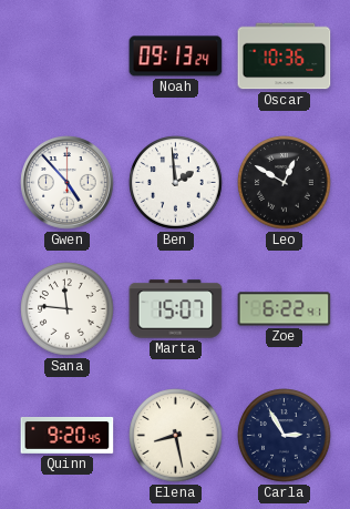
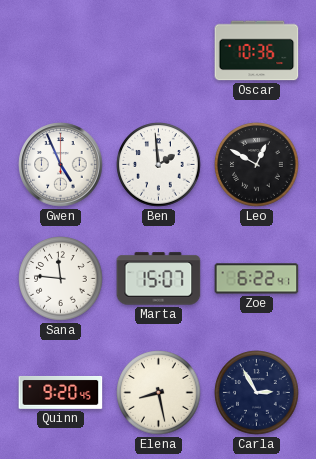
Noah: 09:13 -> none (176, 57)
Gwen: 4:53 -> 4:56 (61, 165)
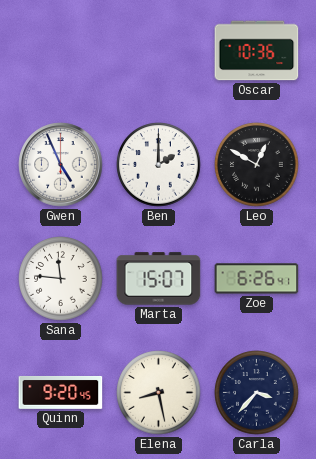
Ben: 1:59 -> 2:00 (159, 165)
Zoe: 6:22 -> 6:26 (257, 279)
Carla: 2:55 -> 3:37 (257, 393)
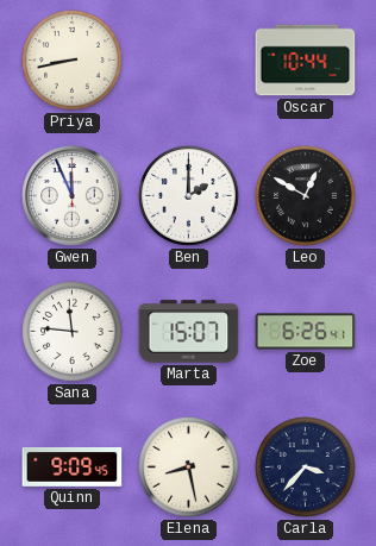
Priya: none -> 8:43 (73, 61)
Oscar: 10:36 -> 10:44 (306, 61)
Gwen: 4:56 -> 11:56 (73, 196)
Quinn: 9:20 -> 9:09 (73, 467)
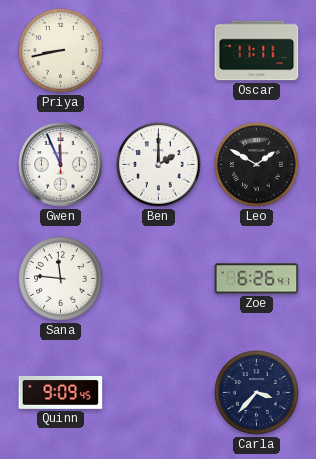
Oscar: 10:44 -> 11:11 (257, 51)
Leo: 12:50 -> 1:50 (257, 165)
Marta: 15:07 -> none (189, 332)
Elena: 8:28 -> none (189, 467)
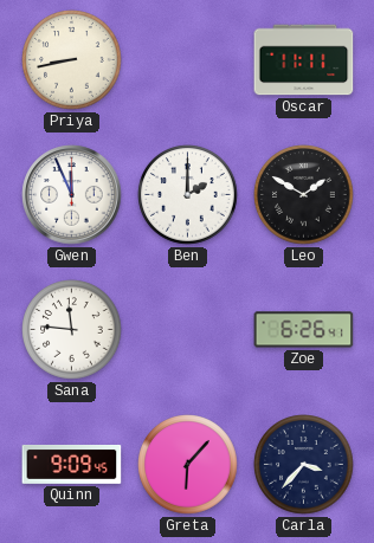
Greta: none -> 6:07 (188, 465)
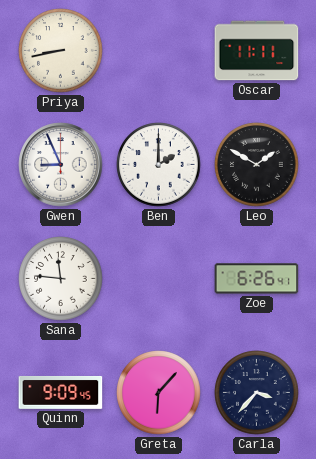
Gwen: 11:56 -> 8:56 (61, 165)
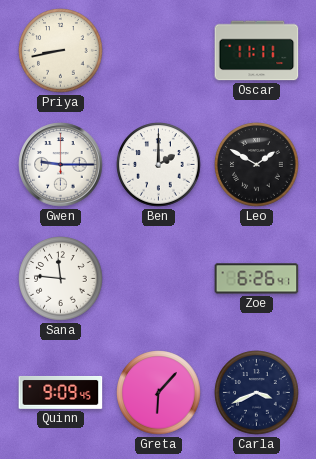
Gwen: 8:56 -> 9:15 (61, 165)
Carla: 3:37 -> 3:41 (257, 393)
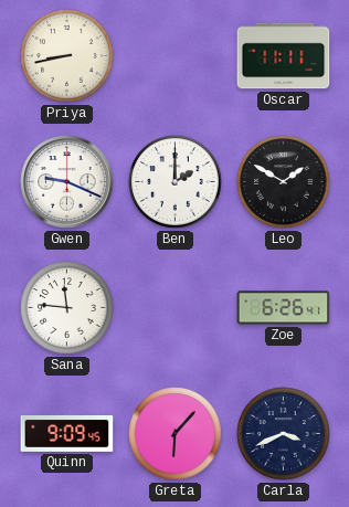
Gwen: 9:15 -> 9:19 (67, 182)
